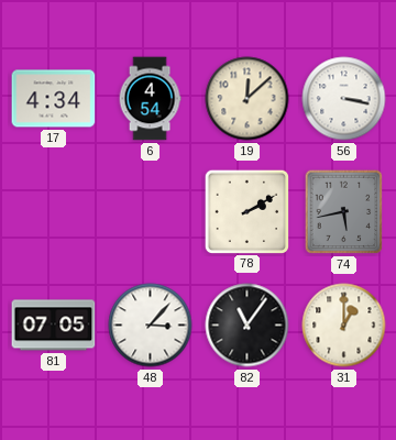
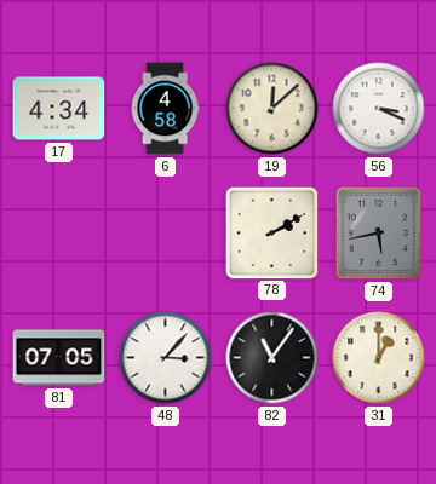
6: 4:54 -> 4:58 (165, 109)
56: 3:17 -> 3:19 (379, 109)
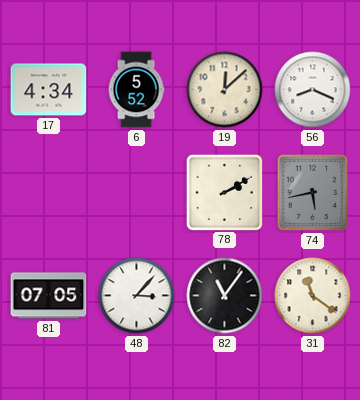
6: 4:58 -> 5:52 (136, 90)
56: 3:19 -> 8:19 (313, 90)
31: 1:00 -> 11:21 (313, 296)
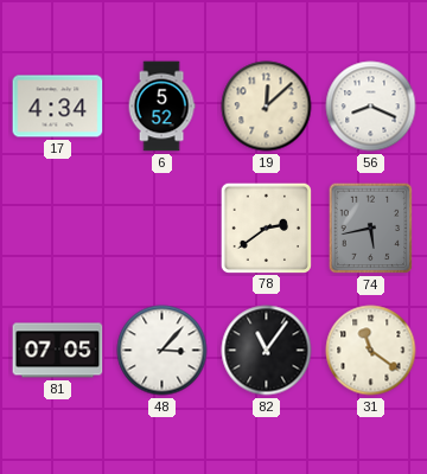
78: 2:10 -> 2:39 (266, 228)
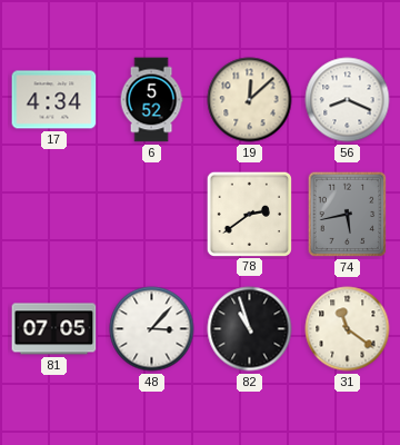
82: 11:06 -> 10:57 (250, 329)
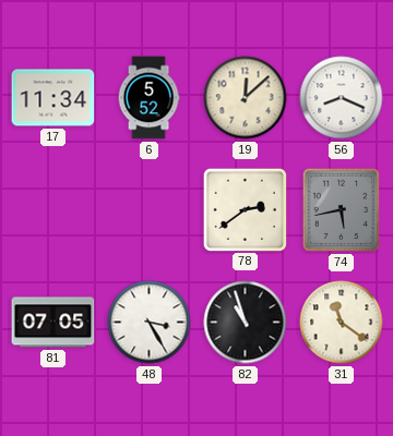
17: 4:34 -> 11:34 (53, 98)
48: 3:07 -> 3:25 (150, 323)
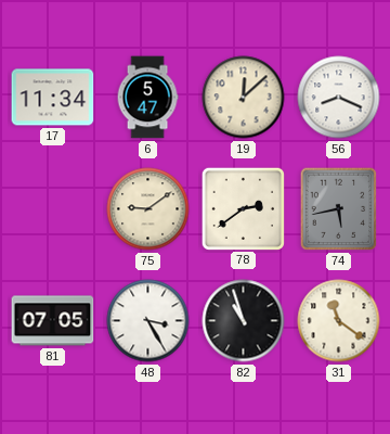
6: 5:52 -> 5:47 (147, 98)
75: none -> 9:09 (148, 209)
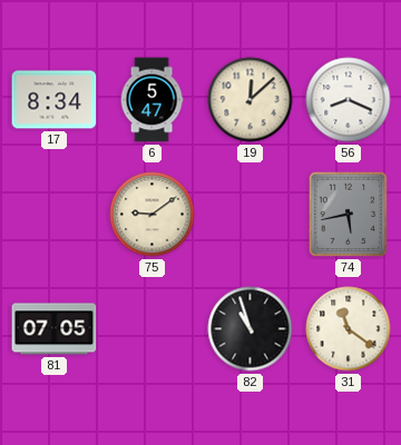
17: 11:34 -> 8:34 (55, 100)
78: 2:39 -> none (243, 208)
48: 3:25 -> none (148, 321)
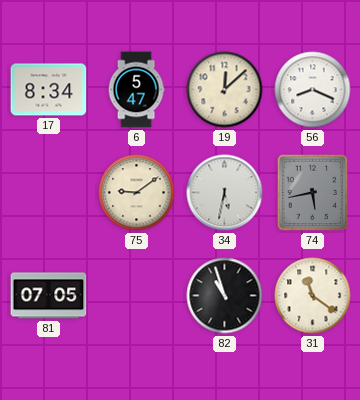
34: none -> 5:32 (225, 193)
